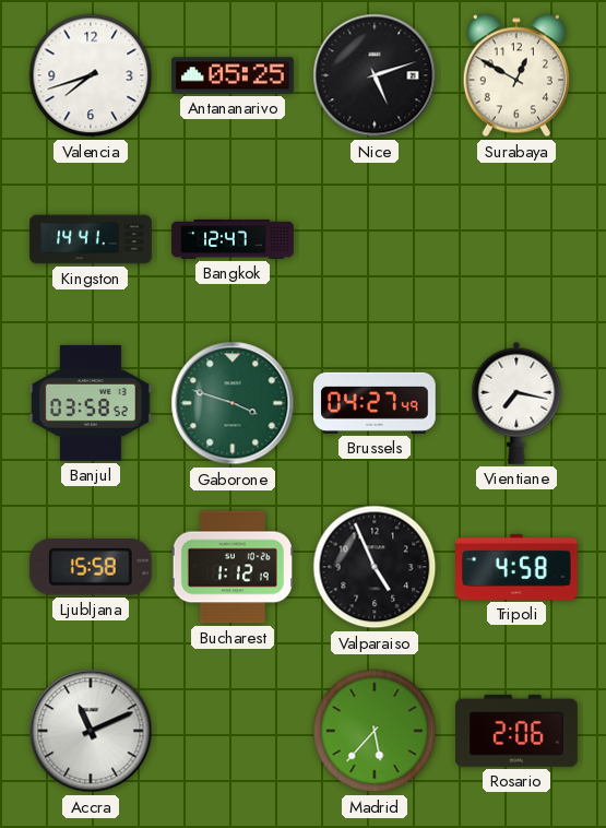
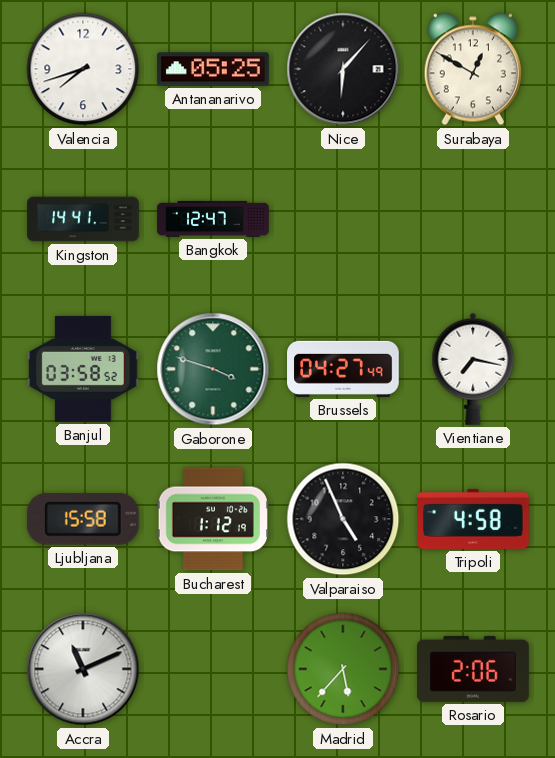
Nice: 5:12 -> 6:07 (343, 69)
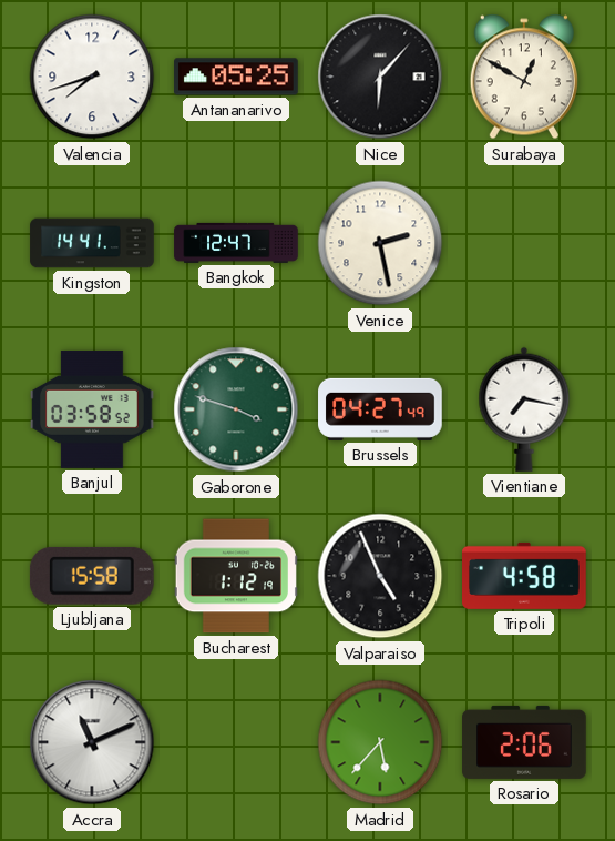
Venice: none -> 2:28 (380, 243)
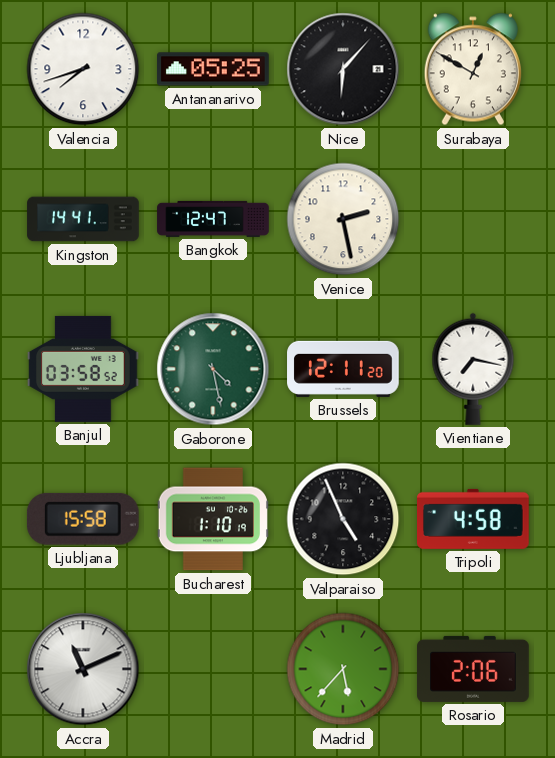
Gaborone: 3:48 -> 4:28 (213, 369)
Brussels: 04:27 -> 12:11 (343, 369)
Bucharest: 1:12 -> 1:10 (213, 519)
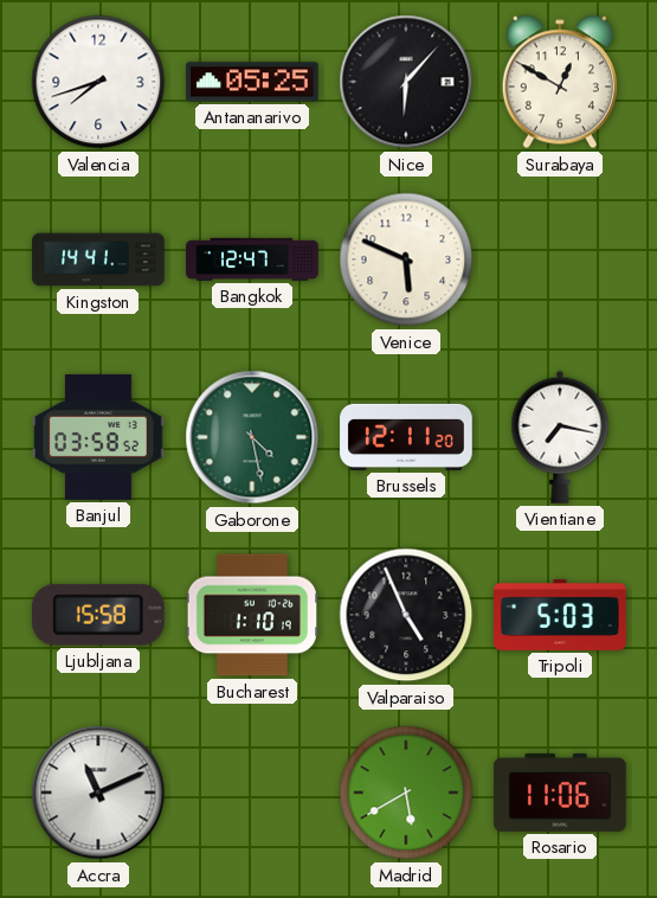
Venice: 2:28 -> 5:49 (406, 259)
Tripoli: 4:58 -> 5:03 (561, 615)
Madrid: 5:37 -> 5:40 (406, 793)
Rosario: 2:06 -> 11:06 (560, 793)
